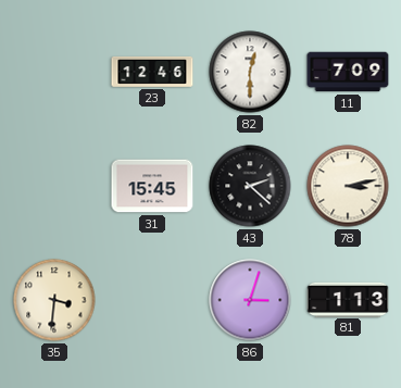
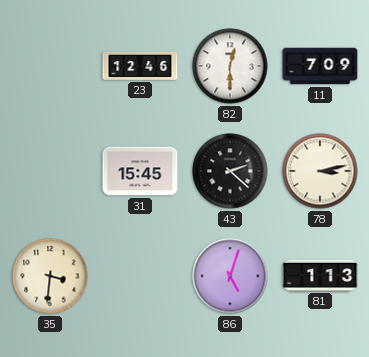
86: 3:03 -> 5:03 (230, 276)
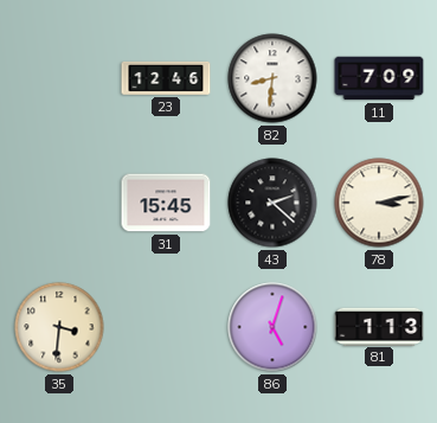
82: 12:30 -> 8:31 (272, 78)
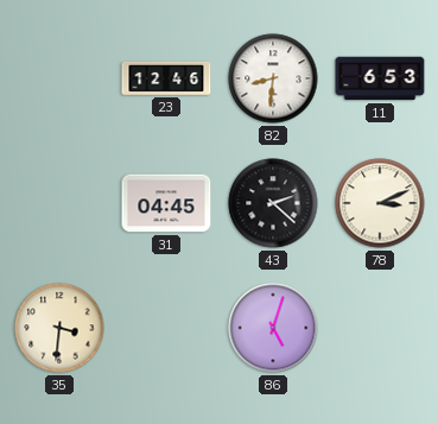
11: 7:09 -> 6:53 (380, 78)
31: 15:45 -> 04:45 (166, 203)
78: 3:13 -> 3:11 (380, 203)
81: 1:13 -> none (379, 326)
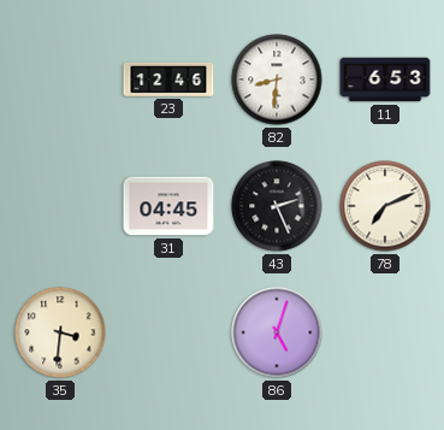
43: 2:22 -> 2:26 (277, 206)
78: 3:11 -> 7:11 (385, 206)
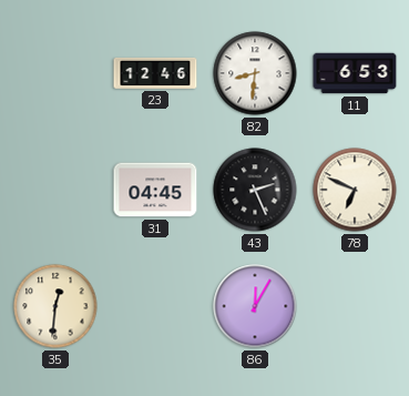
78: 7:11 -> 6:49 (355, 190)
35: 3:31 -> 12:31 (55, 306)
86: 5:03 -> 12:05 (255, 306)
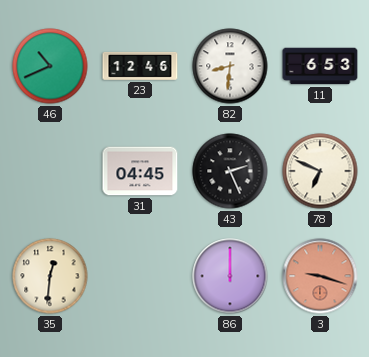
46: none -> 10:41 (50, 66)
86: 12:05 -> 12:00 (230, 276)
3: none -> 9:18 (320, 276)
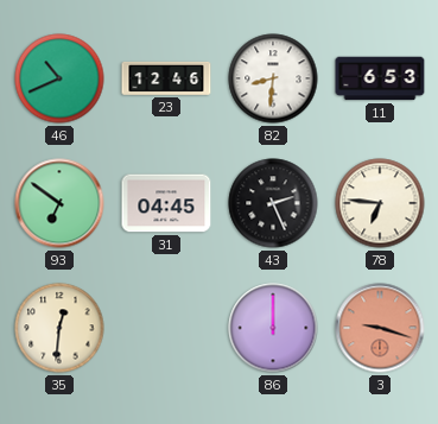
93: none -> 6:51 (59, 203)
78: 6:49 -> 6:46 (380, 203)
